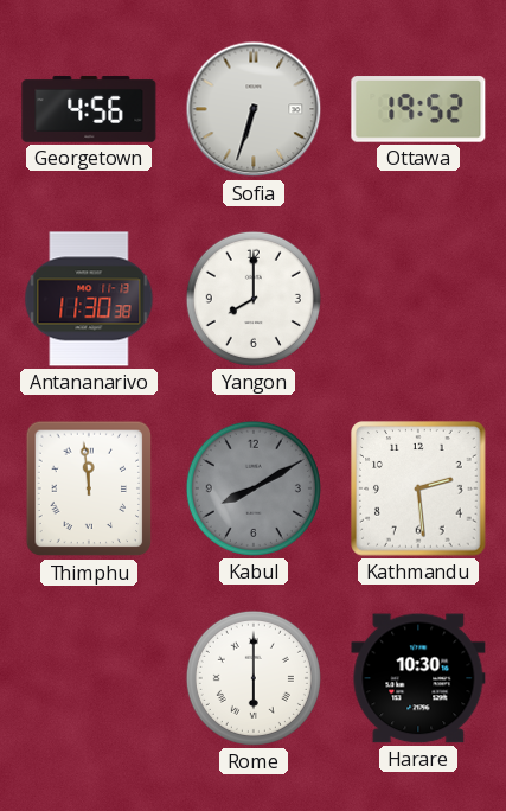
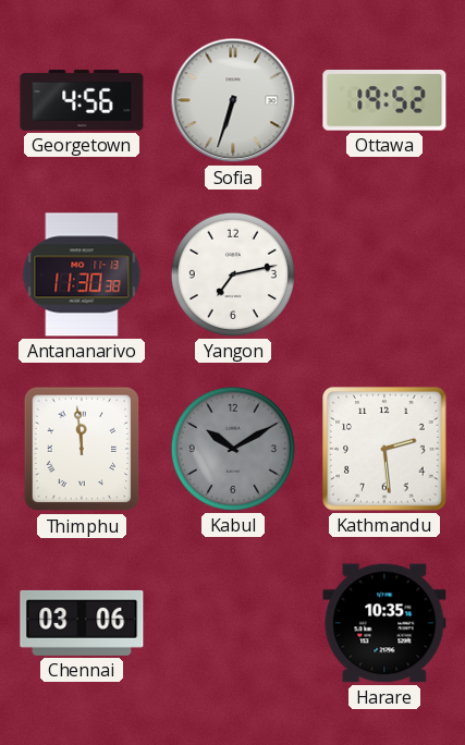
Yangon: 8:00 -> 7:13 (233, 274)
Kabul: 8:10 -> 10:10 (233, 449)
Chennai: none -> 03:06 (82, 623)
Rome: 6:00 -> none (254, 678)
Harare: 10:30 -> 10:35 (384, 623)
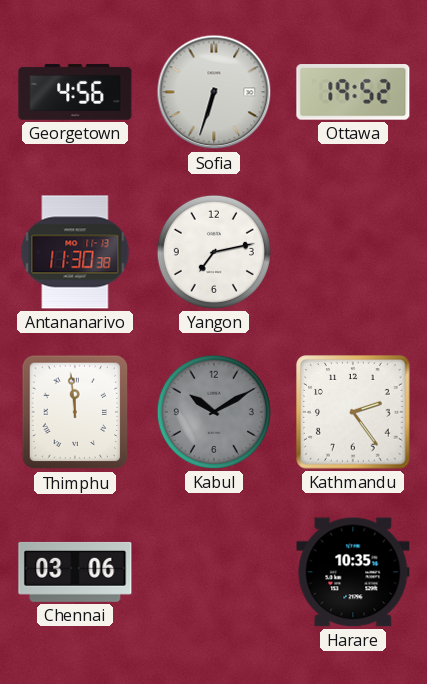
Kathmandu: 2:29 -> 2:24 (353, 412)
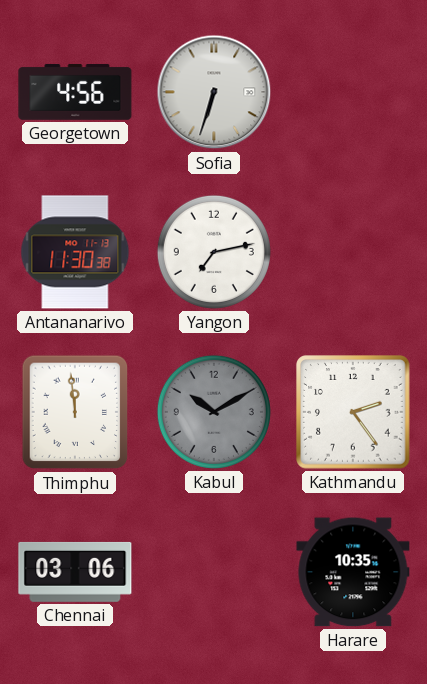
Ottawa: 19:52 -> none (353, 92)
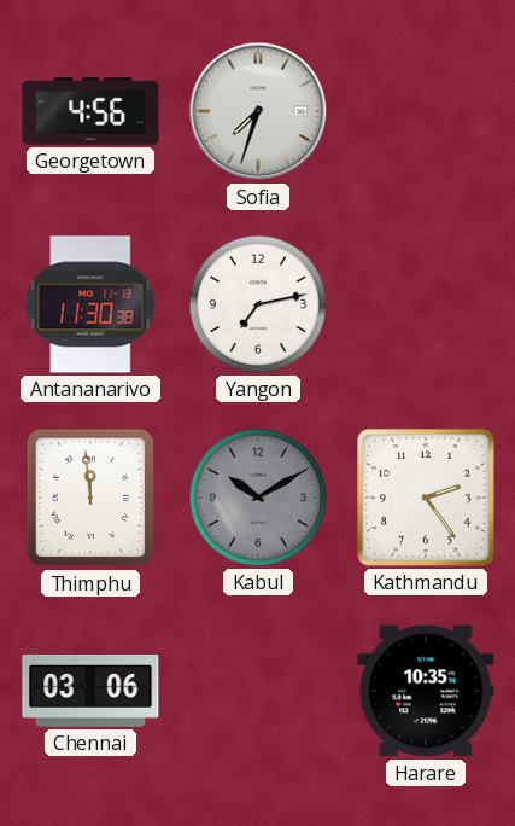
Sofia: 6:33 -> 7:33 (258, 111)
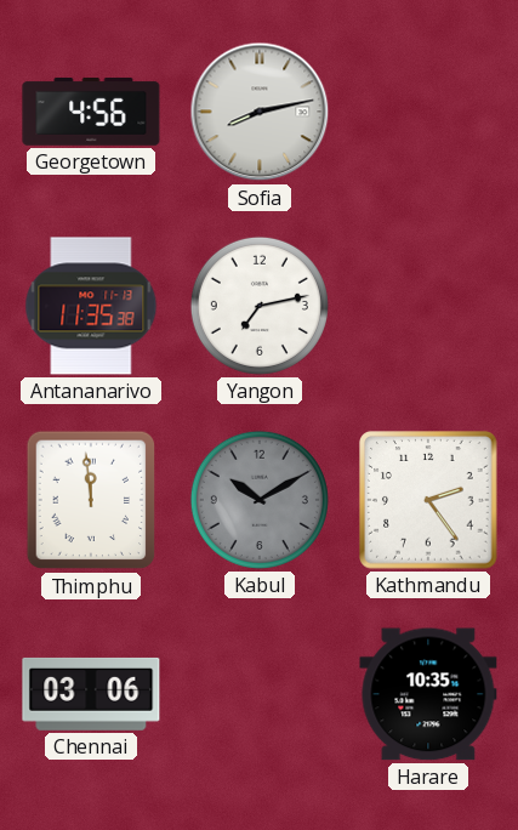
Sofia: 7:33 -> 8:13 (260, 112)
Antananarivo: 11:30 -> 11:35 (91, 306)
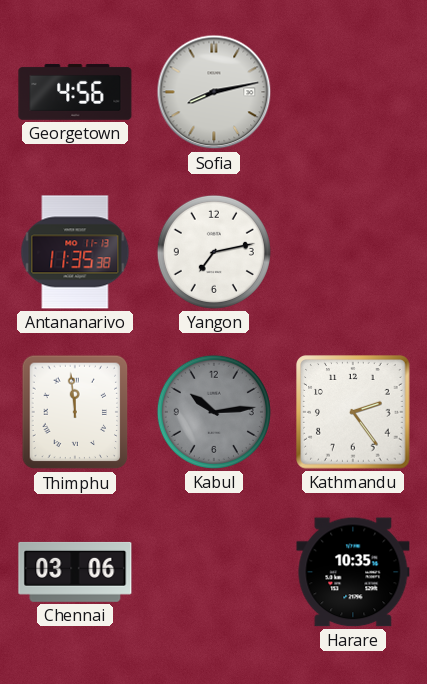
Kabul: 10:10 -> 10:14 (214, 412)
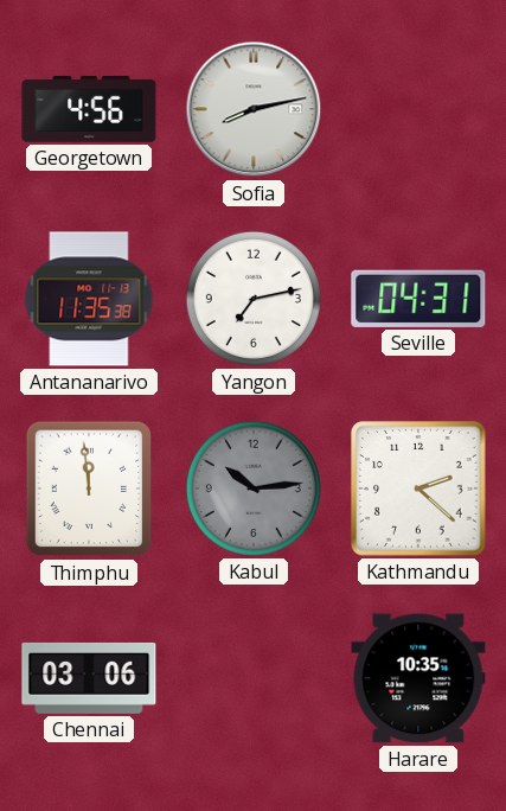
Seville: none -> 04:31 (418, 299)
Kathmandu: 2:24 -> 2:22 (418, 488)
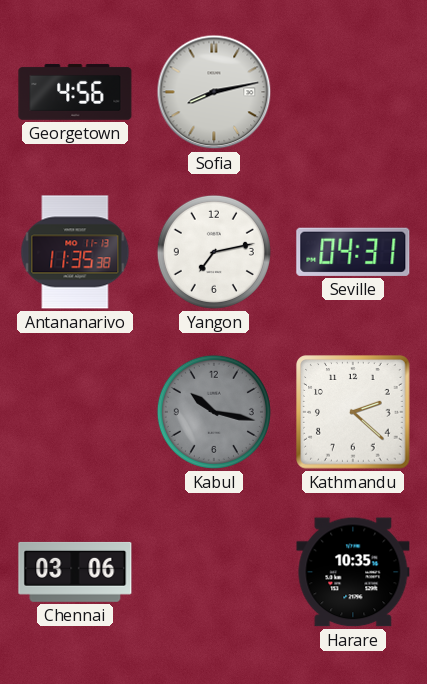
Thimphu: 11:59 -> none (89, 488)
Kabul: 10:14 -> 10:17 (214, 412)
